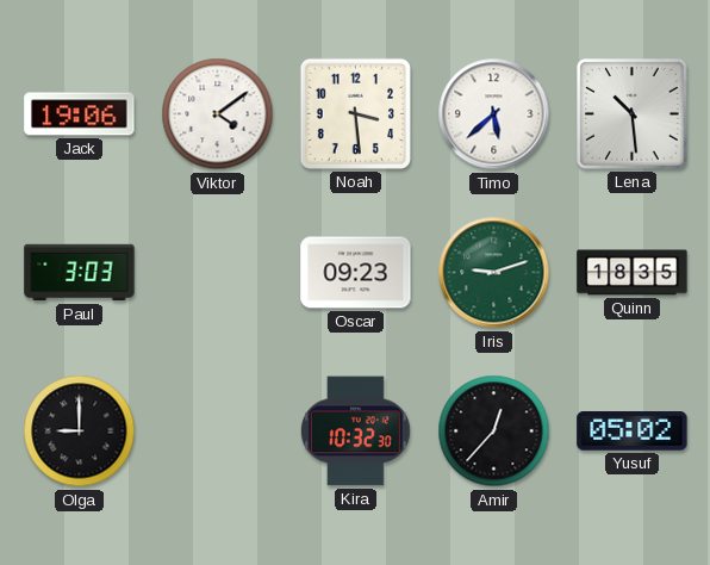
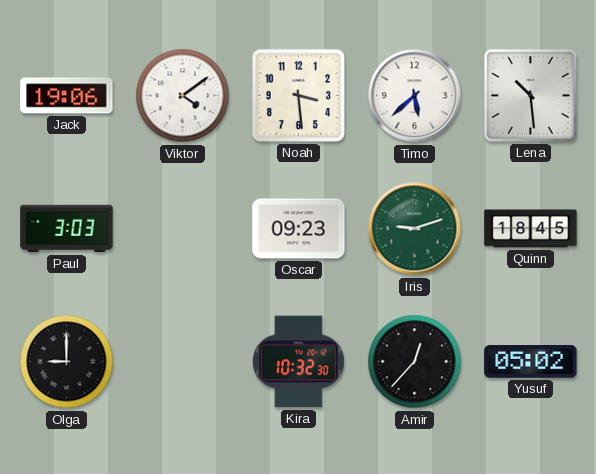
Quinn: 18:35 -> 18:45 (531, 229)
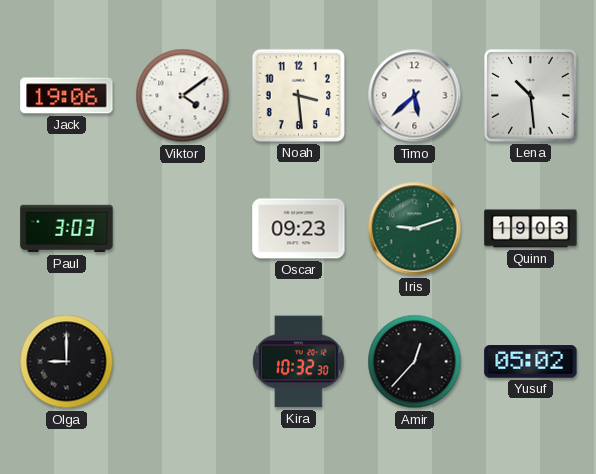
Quinn: 18:45 -> 19:03 (531, 229)
